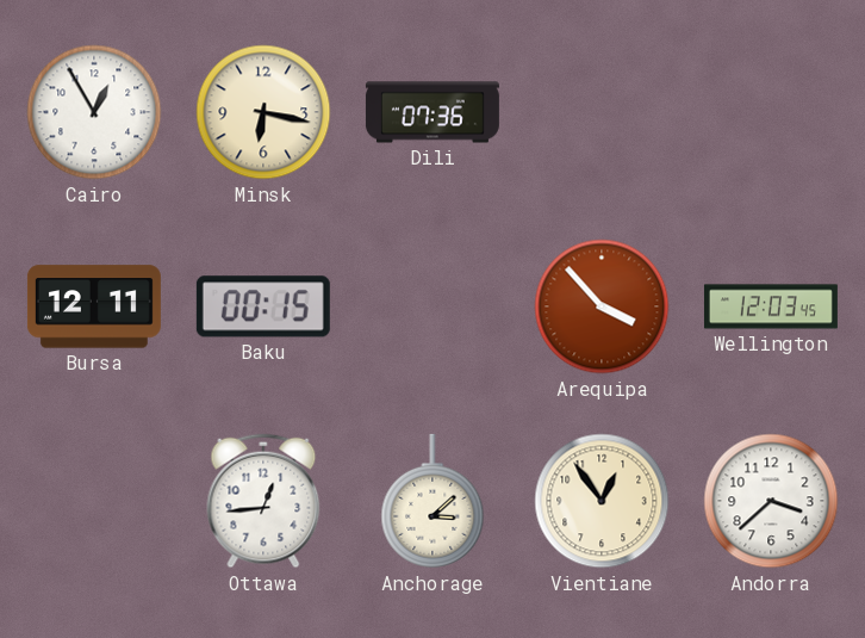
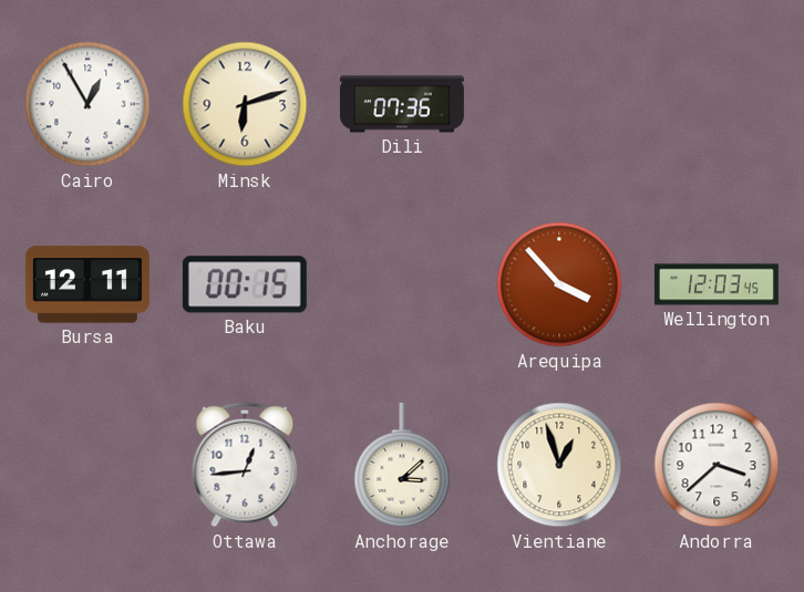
Minsk: 6:17 -> 6:12 (245, 104)
Vientiane: 12:54 -> 12:57 (559, 465)
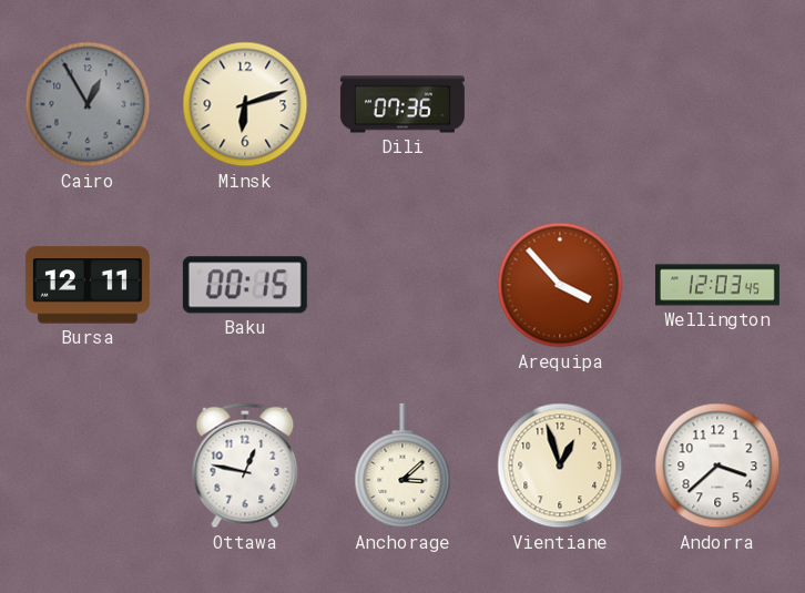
Cairo dial: white -> grey (88, 104)
Ottawa: 12:44 -> 12:47 (245, 466)
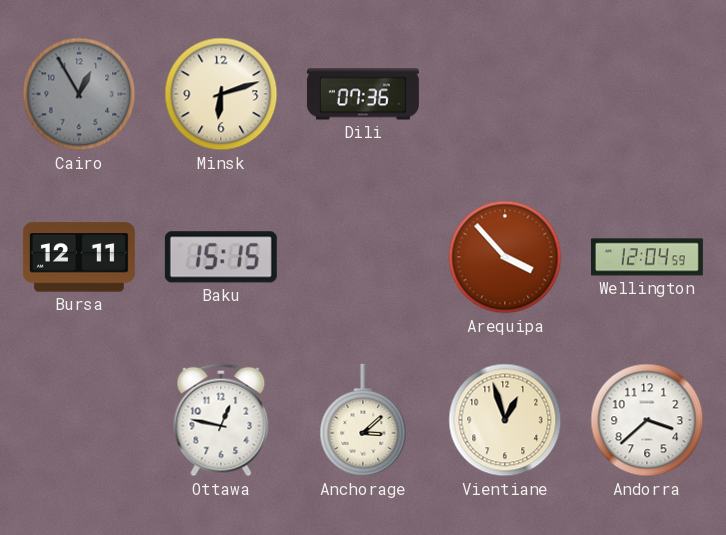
Baku: 00:15 -> 15:15 (221, 257)
Wellington: 12:03 -> 12:04 (647, 257)
